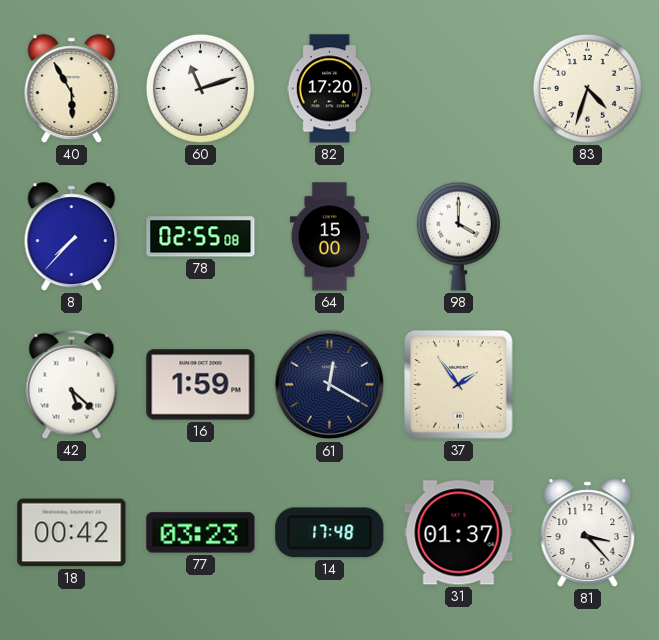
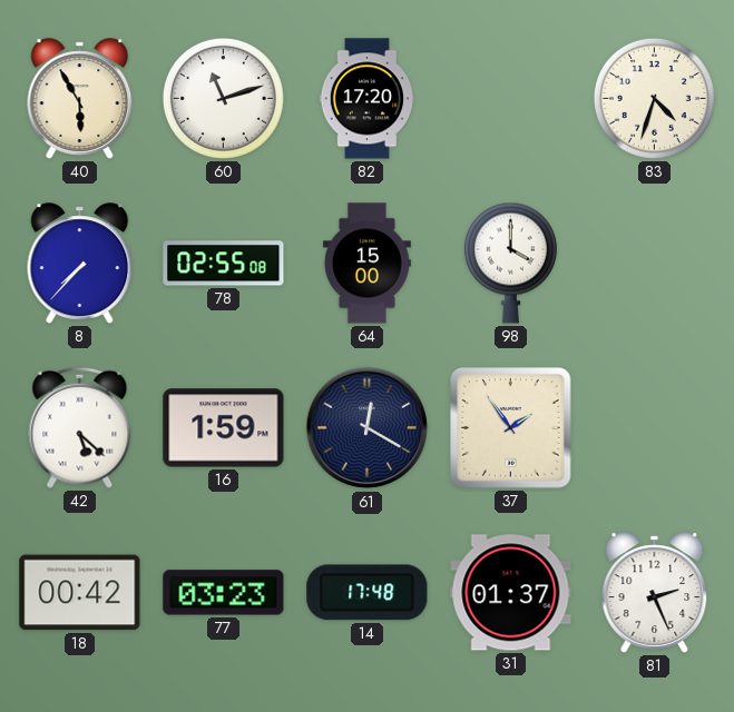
81: 3:23 -> 2:26 (655, 593)
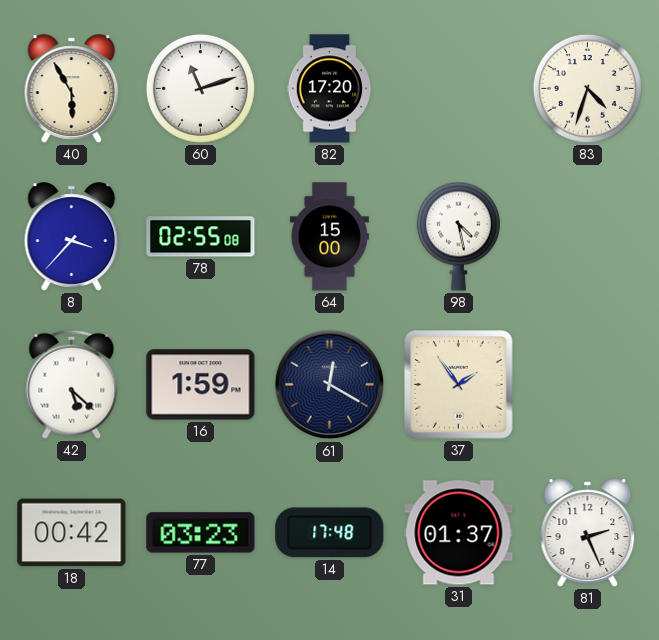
8: 7:37 -> 3:37 (72, 237)
98: 4:00 -> 4:28 (458, 236)
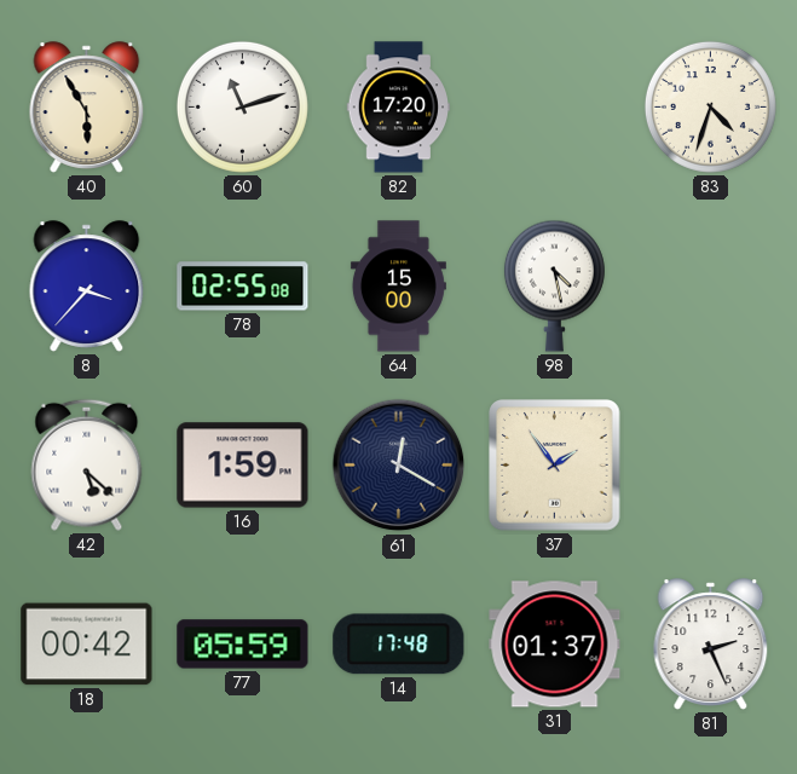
77: 03:23 -> 05:59 (243, 645)
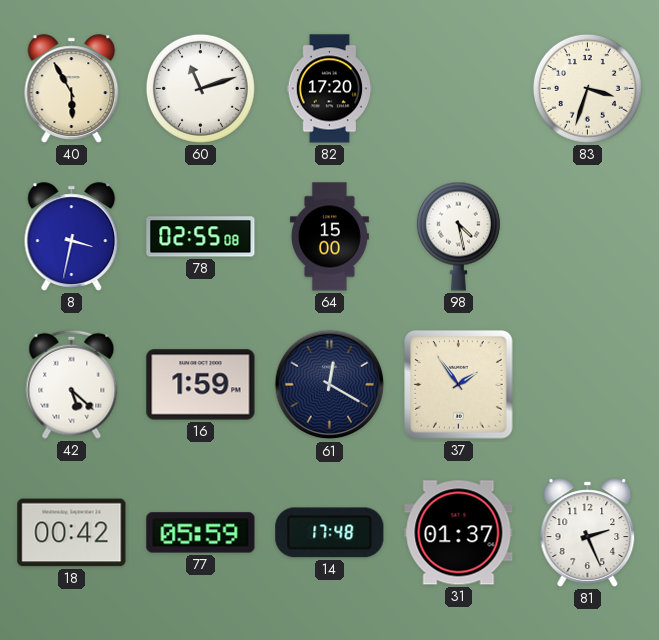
83: 4:33 -> 3:33 (587, 88)
8: 3:37 -> 3:32 (72, 237)
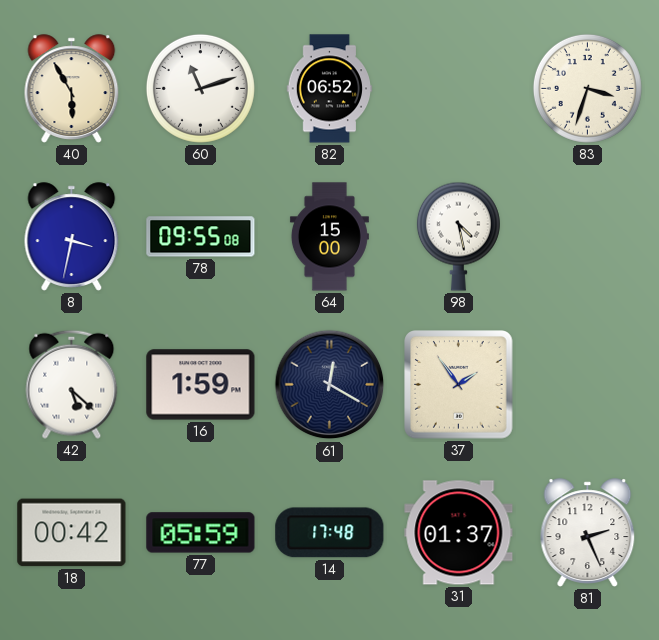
82: 17:20 -> 06:52 (330, 89)
78: 02:55 -> 09:55 (201, 237)
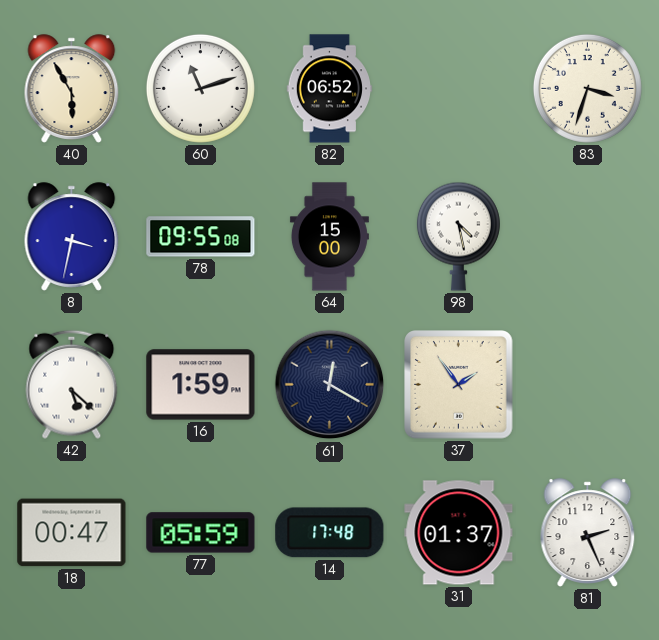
18: 00:42 -> 00:47 (72, 533)
